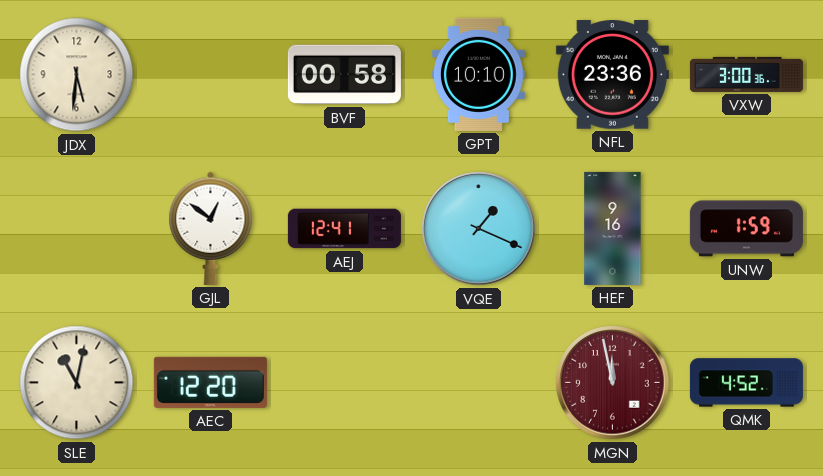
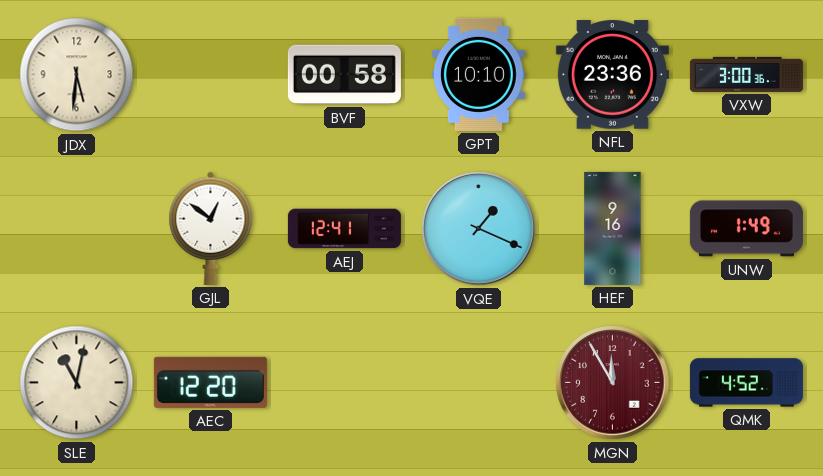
UNW: 1:59 -> 1:49 (746, 229)
MGN: 11:58 -> 11:55 (613, 383)
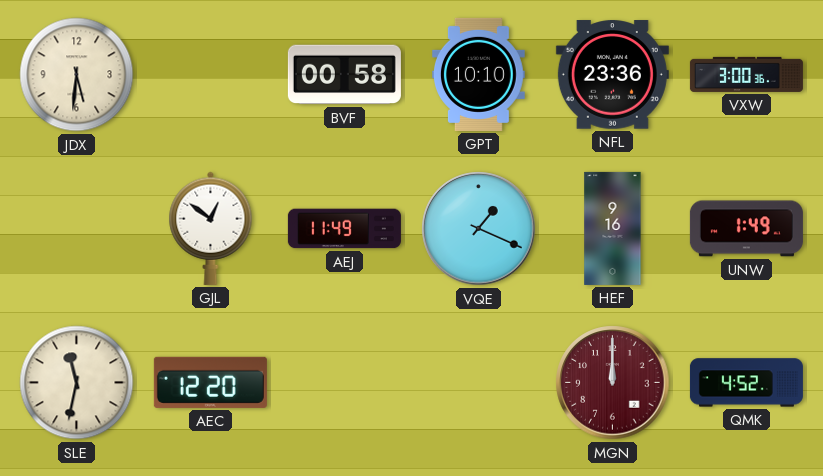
AEJ: 12:41 -> 11:49 (344, 229)
SLE: 11:02 -> 11:32 (77, 383)
MGN: 11:55 -> 12:00 (613, 383)
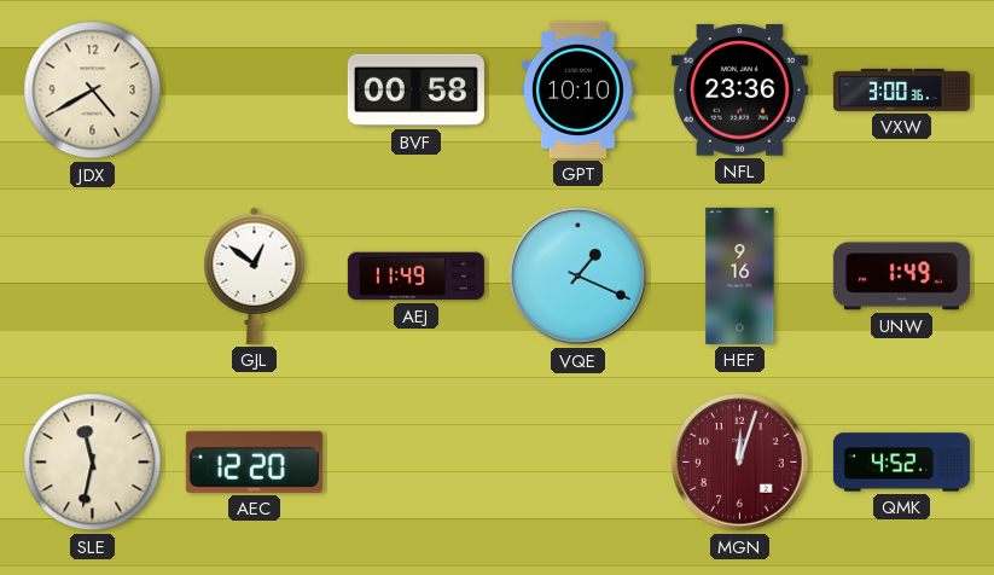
JDX: 5:31 -> 4:40 (93, 91)
MGN: 12:00 -> 12:03 (740, 463)
